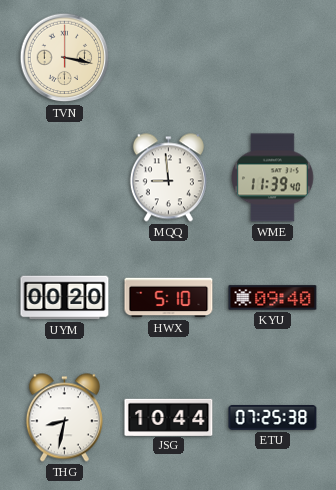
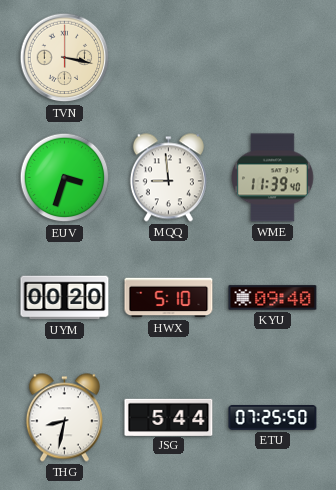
EUV: none -> 3:33 (65, 178)
JSG: 10:44 -> 5:44 (169, 417)
ETU: 07:25:38 -> 07:25:50 (273, 418)
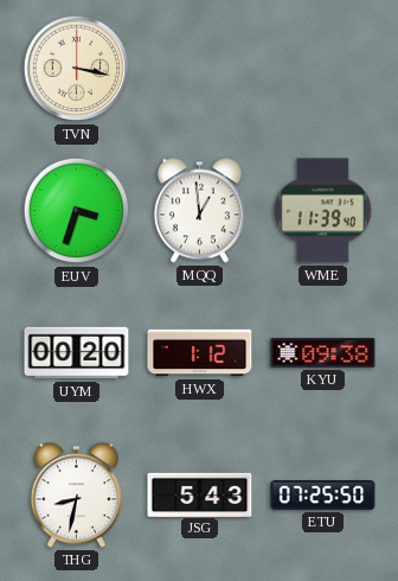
MQQ: 8:59 -> 12:59 (199, 211)
HWX: 5:10 -> 1:12 (200, 353)
KYU: 09:40 -> 09:38 (323, 353)
JSG: 5:44 -> 5:43 (200, 494)
